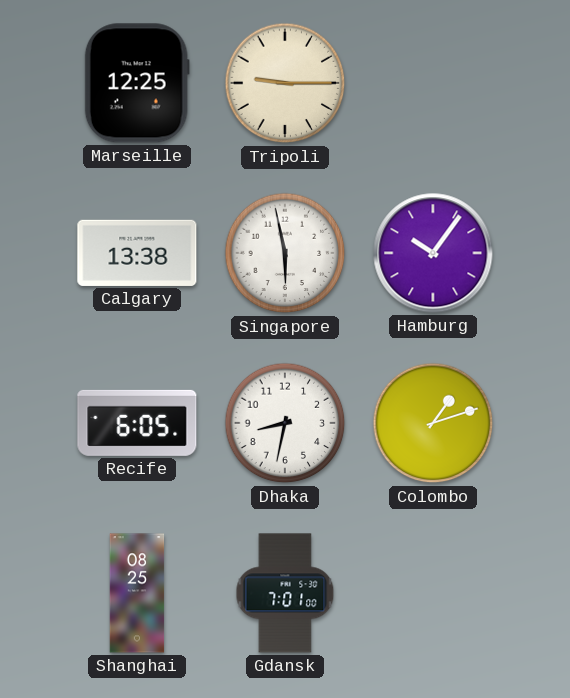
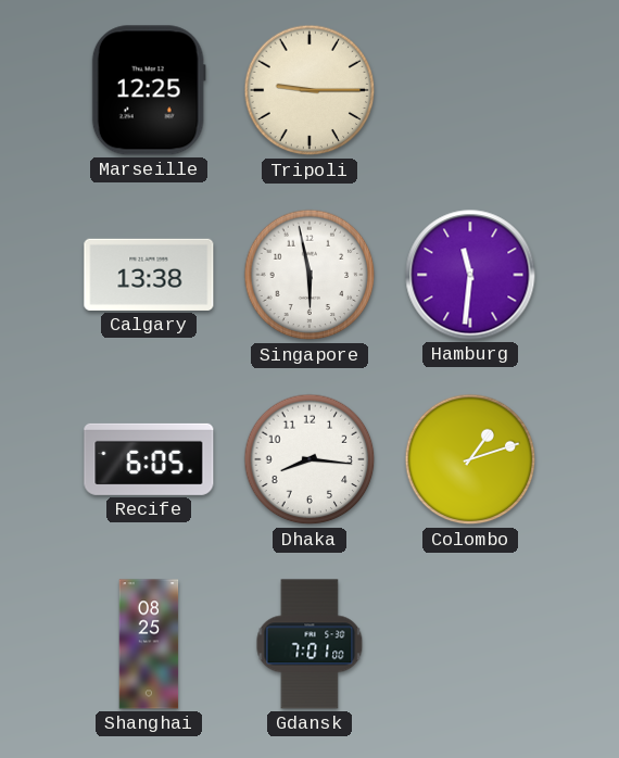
Hamburg: 10:06 -> 11:31 (470, 275)
Dhaka: 8:32 -> 8:16 (309, 459)
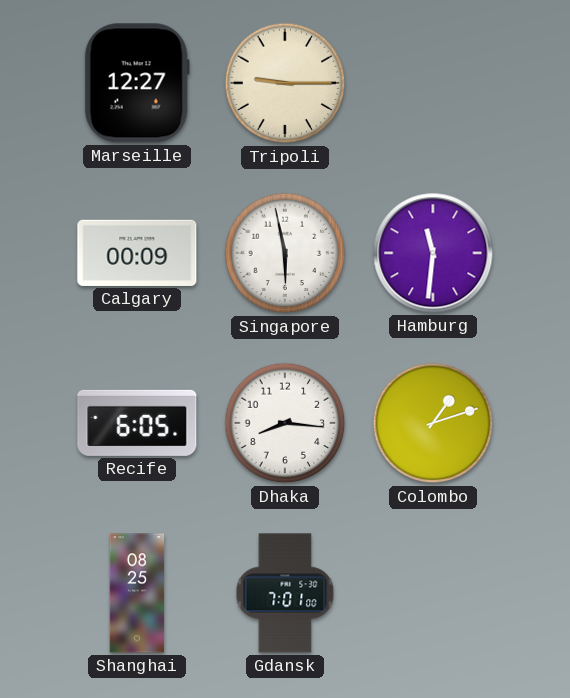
Marseille: 12:25 -> 12:27 (137, 83)
Calgary: 13:38 -> 00:09 (137, 253)
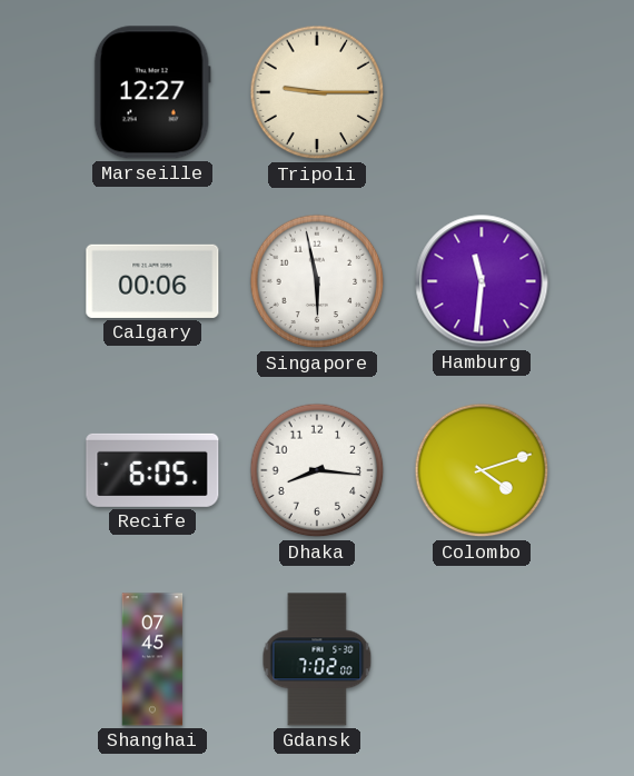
Calgary: 00:09 -> 00:06 (152, 281)
Colombo: 1:12 -> 4:12 (482, 470)
Shanghai: 08:25 -> 07:45 (152, 659)
Gdansk: 7:01 -> 7:02 (317, 659)
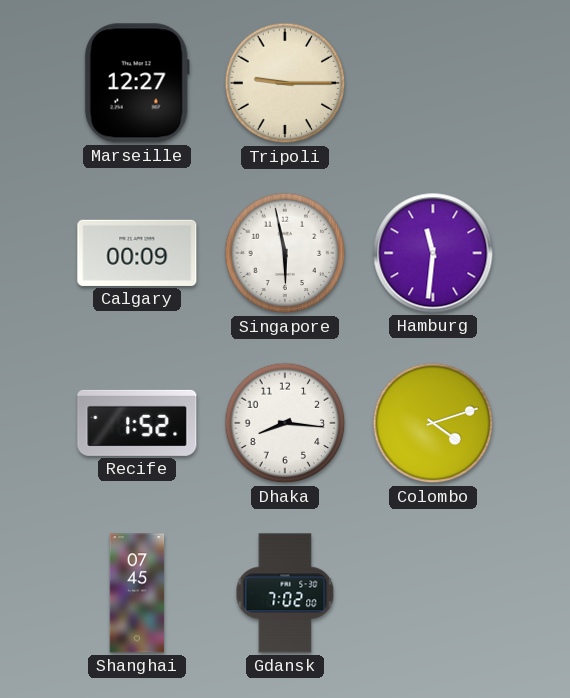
Calgary: 00:06 -> 00:09 (137, 253)
Recife: 6:05 -> 1:52 (137, 423)
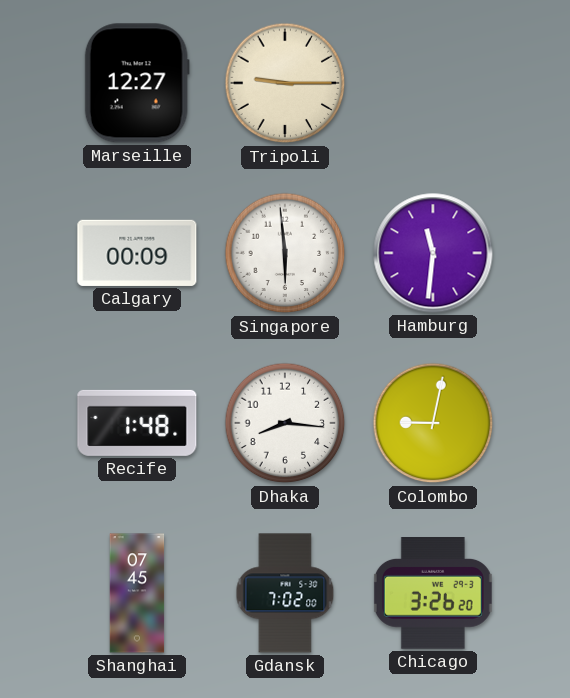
Singapore: 5:58 -> 5:59 (285, 253)
Recife: 1:52 -> 1:48 (137, 423)
Colombo: 4:12 -> 9:02 (433, 423)
Chicago: none -> 3:26 (433, 594)
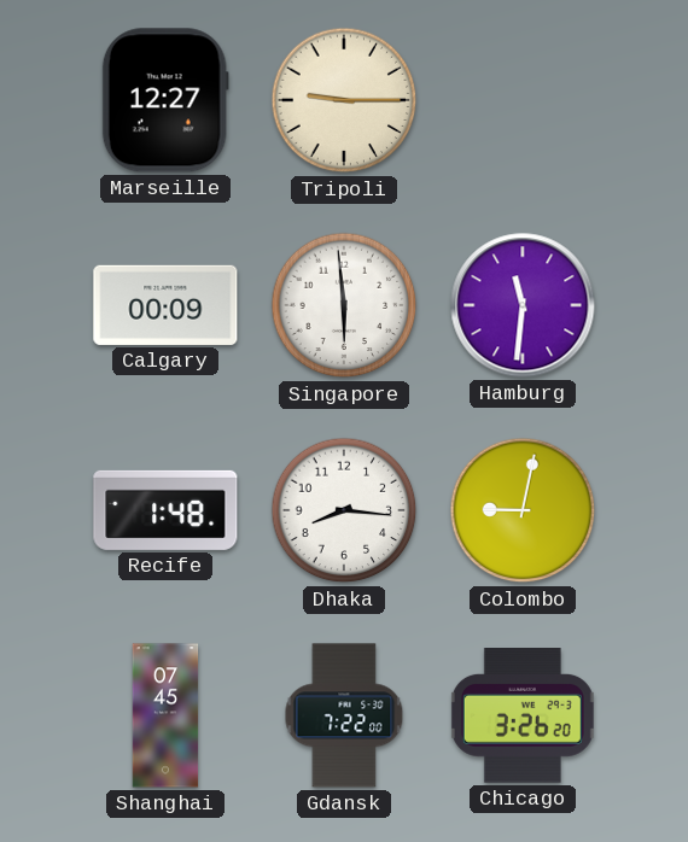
Gdansk: 7:02 -> 7:22 (344, 715)
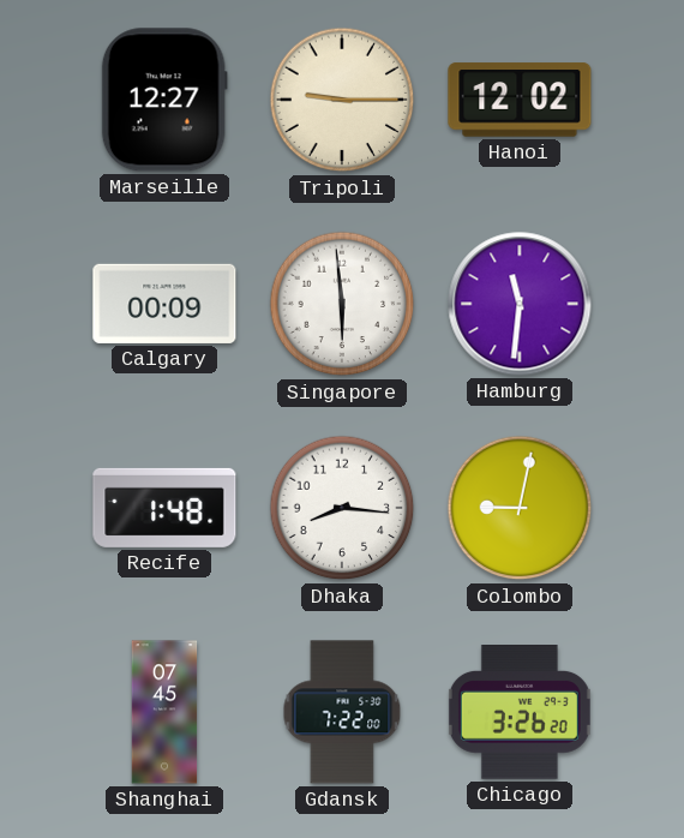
Hanoi: none -> 12:02 (520, 100)
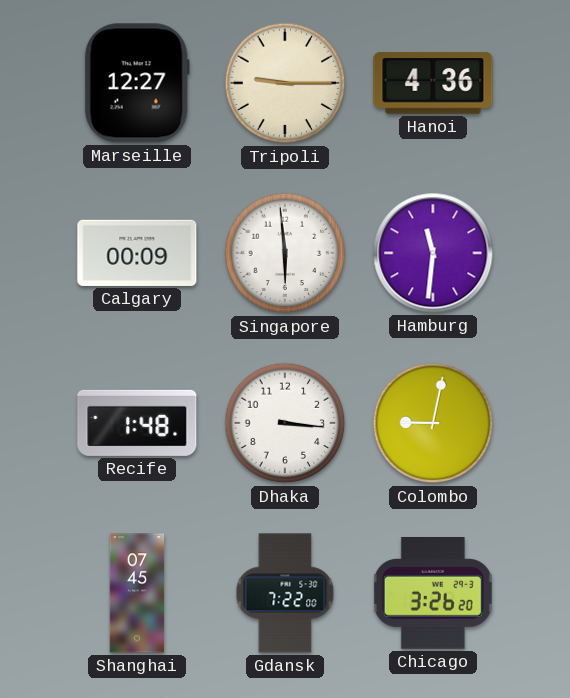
Hanoi: 12:02 -> 4:36 (433, 83)
Dhaka: 8:16 -> 3:16 (285, 423)
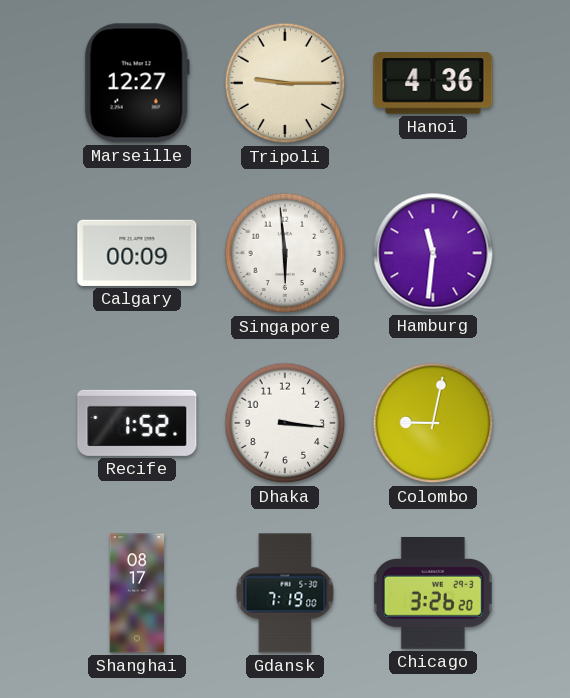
Recife: 1:48 -> 1:52 (137, 423)
Shanghai: 07:45 -> 08:17 (137, 593)
Gdansk: 7:22 -> 7:19 (285, 593)
